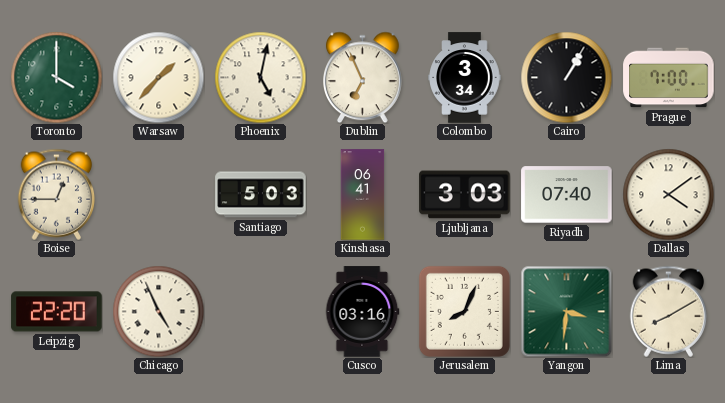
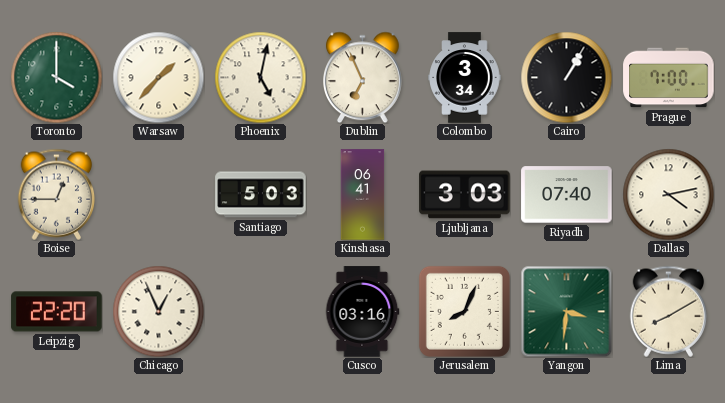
Dallas: 4:09 -> 4:13 (668, 194)
Chicago: 4:56 -> 12:56 (158, 311)
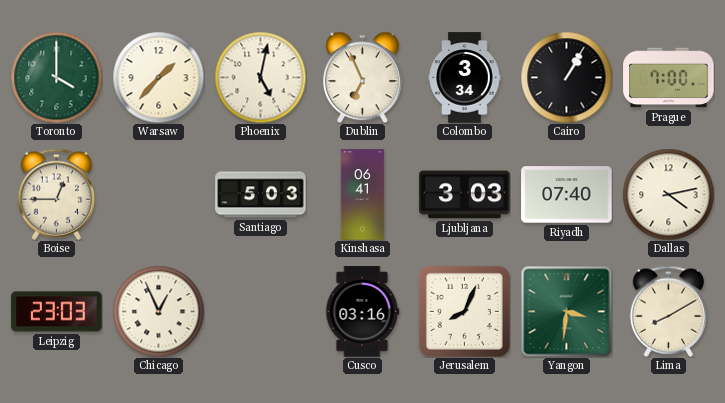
Leipzig: 22:20 -> 23:03 (57, 312)
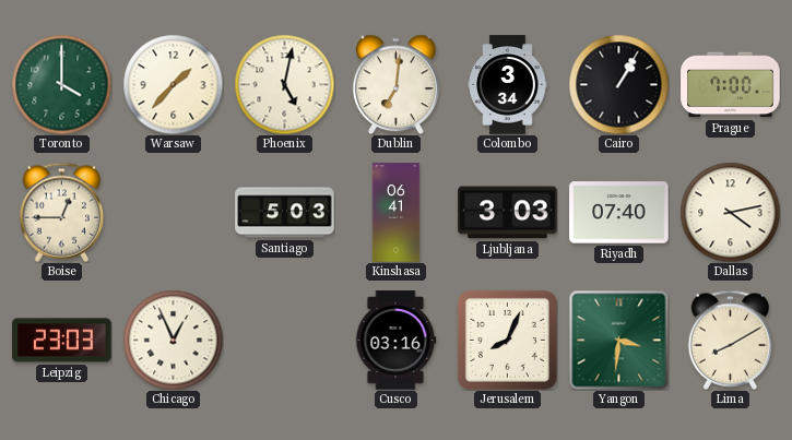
Dublin: 6:56 -> 7:01 (397, 84)
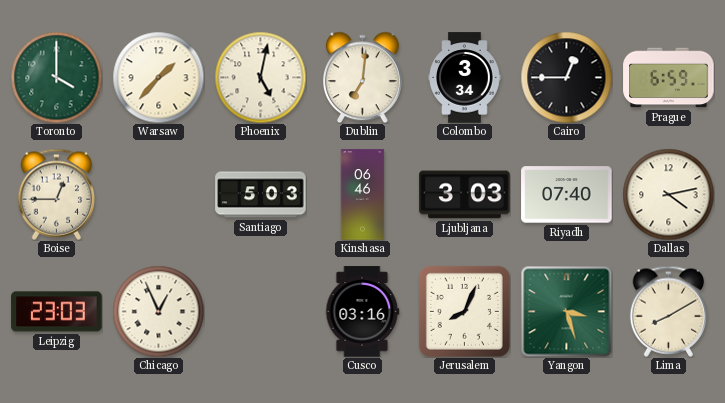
Cairo: 1:05 -> 12:45 (566, 77)
Prague: 7:00 -> 6:59 (669, 78)
Kinshasa: 06:41 -> 06:46 (363, 195)
Yangon: 3:31 -> 3:27 (566, 311)
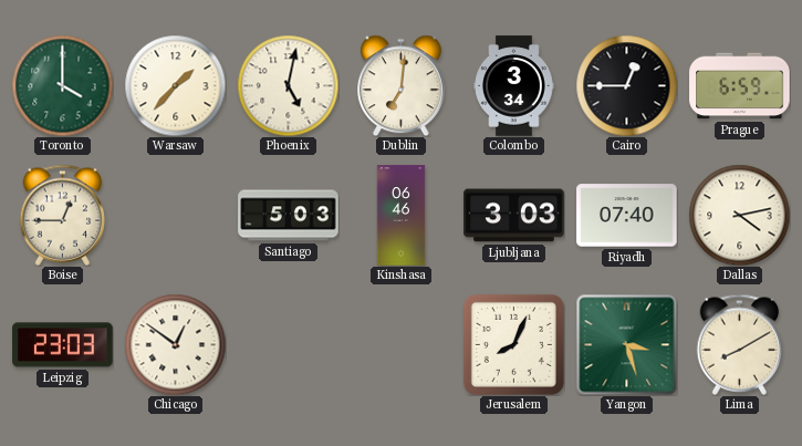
Chicago: 12:56 -> 12:51 (175, 344)
Cusco: 03:16 -> none (362, 312)
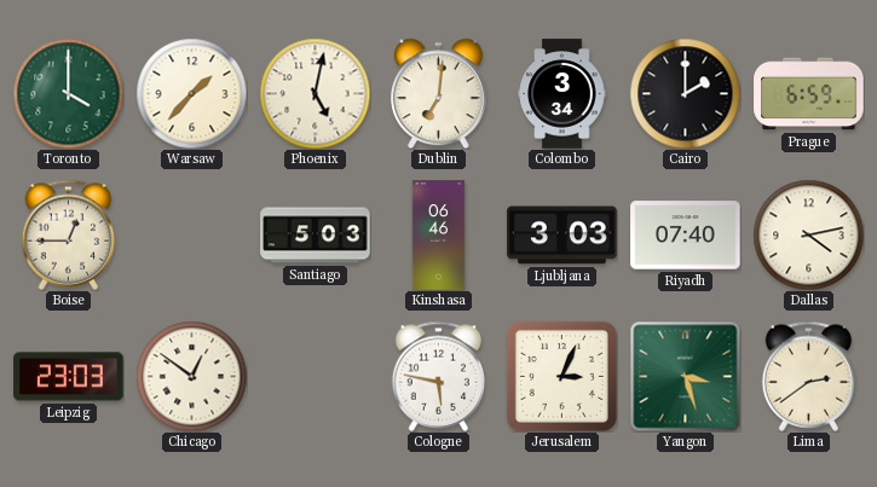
Cairo: 12:45 -> 2:00 (685, 93)
Cologne: none -> 5:47 (439, 376)
Jerusalem: 8:04 -> 3:04 (561, 376)
Lima: 8:10 -> 2:39 (809, 376)
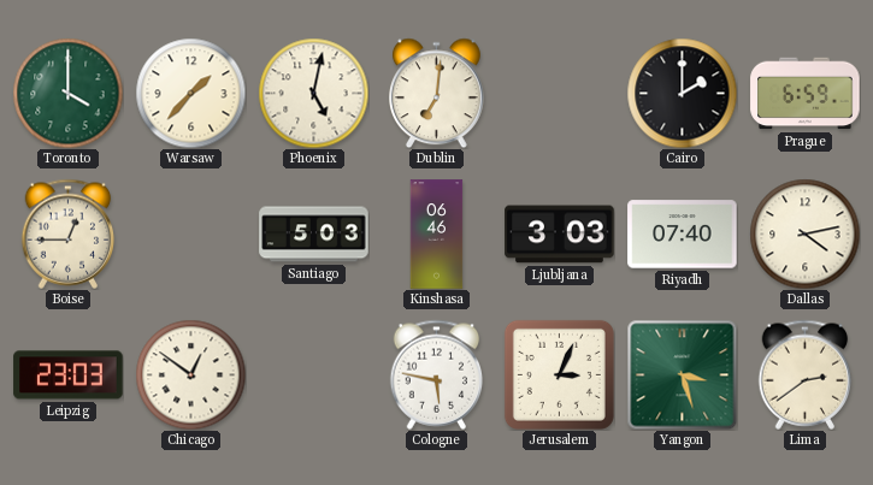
Colombo: 3:34 -> none (562, 94)
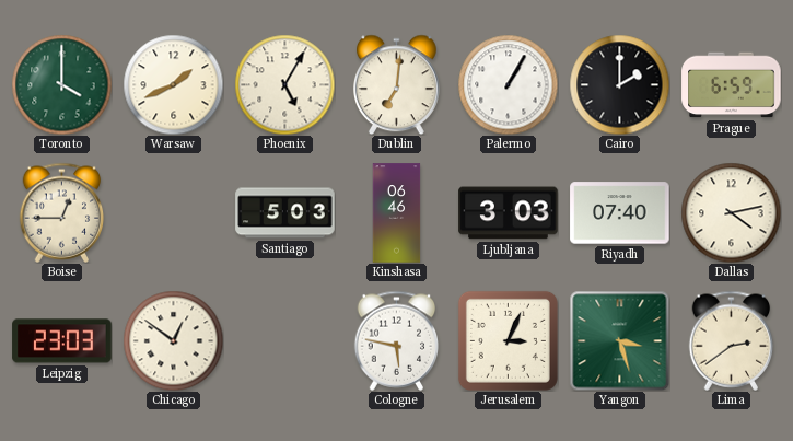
Warsaw: 1:37 -> 1:41 (173, 84)
Phoenix: 5:02 -> 5:05 (284, 84)
Palermo: none -> 1:05 (508, 84)
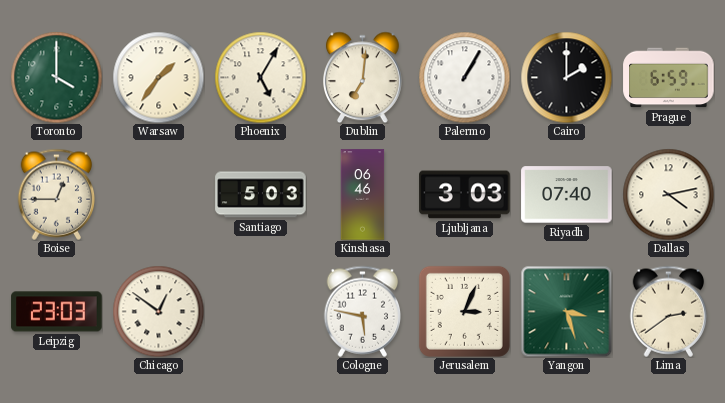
Warsaw: 1:41 -> 1:36 (158, 77)
